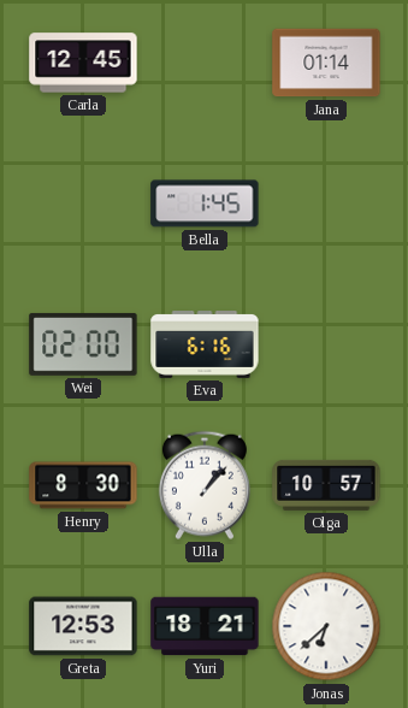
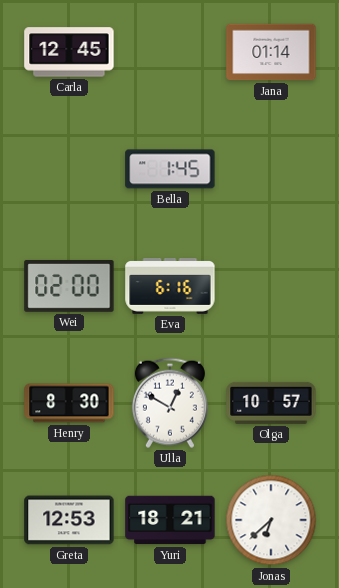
Ulla: 1:07 -> 12:50 (170, 403)
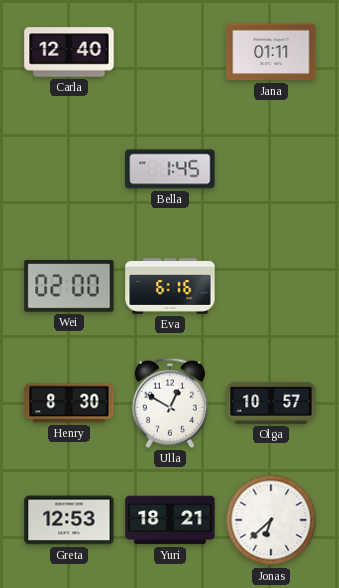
Carla: 12:45 -> 12:40 (69, 52)
Jana: 01:14 -> 01:11 (271, 52)
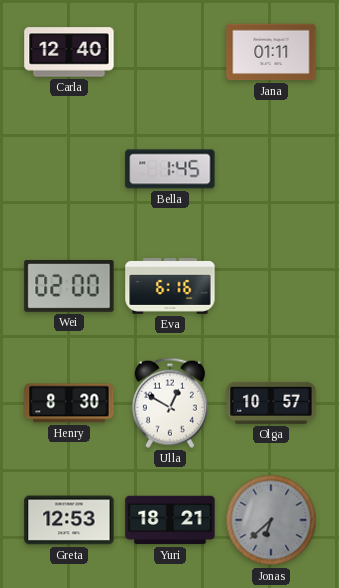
Jonas dial: white -> grey (271, 520)
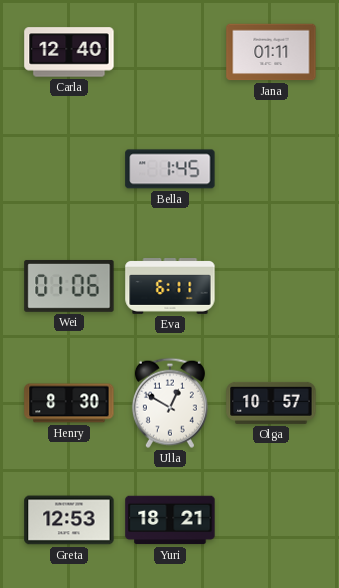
Wei: 02:00 -> 01:06 (69, 286)
Eva: 6:16 -> 6:11 (170, 287)
Jonas: 6:38 -> none (271, 520)
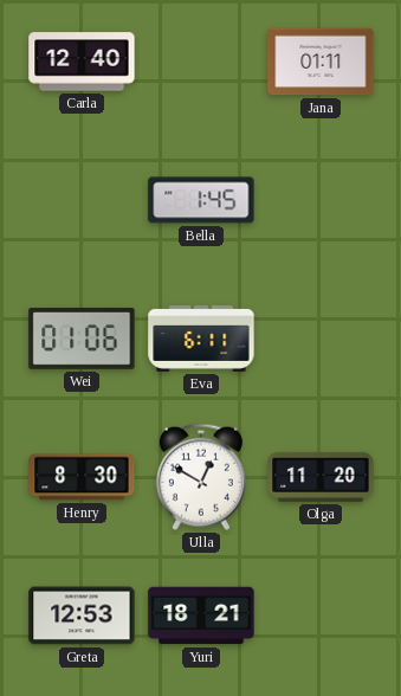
Olga: 10:57 -> 11:20 (321, 477)
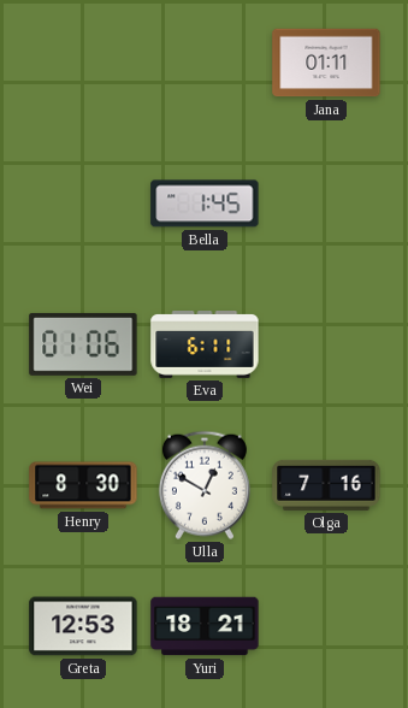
Carla: 12:40 -> none (82, 62)
Olga: 11:20 -> 7:16 (326, 485)
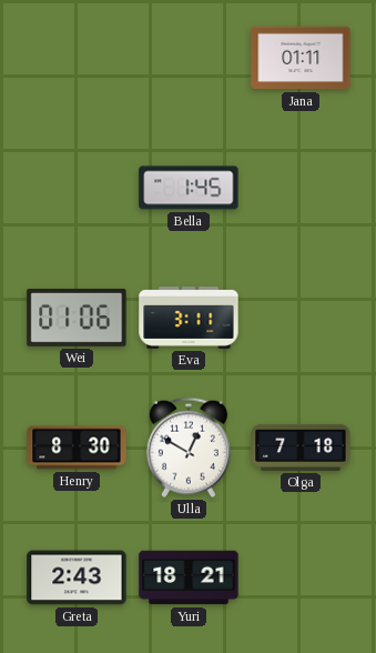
Eva: 6:11 -> 3:11 (189, 319)
Olga: 7:16 -> 7:18 (301, 448)
Greta: 12:53 -> 2:43 (77, 577)
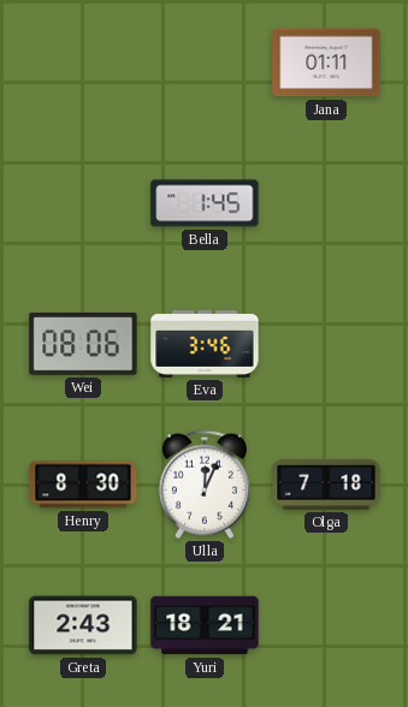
Wei: 01:06 -> 08:06 (83, 344)
Eva: 3:11 -> 3:46 (205, 345)
Ulla: 12:50 -> 12:04 (205, 485)
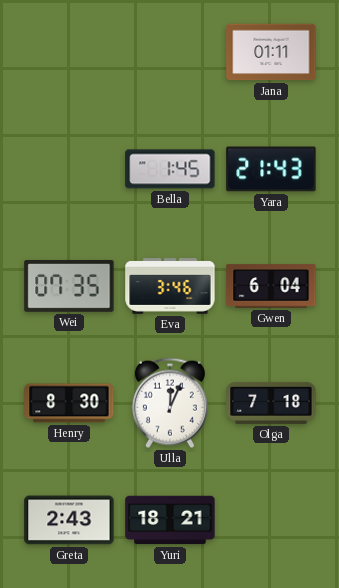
Yara: none -> 21:43 (271, 169)
Wei: 08:06 -> 07:35 (69, 286)
Gwen: none -> 6:04 (271, 286)
